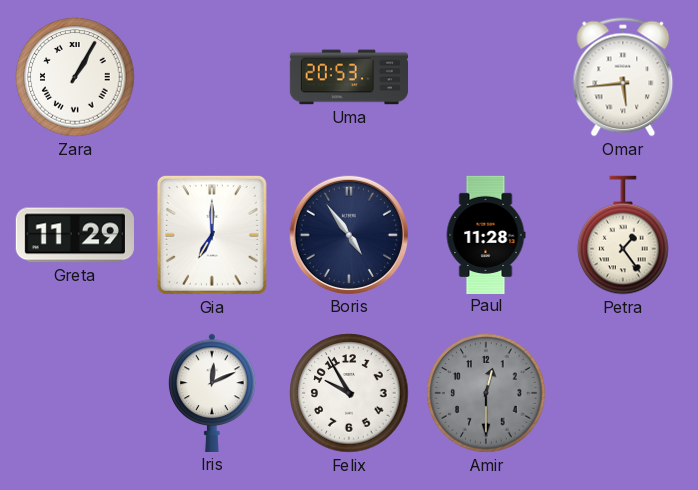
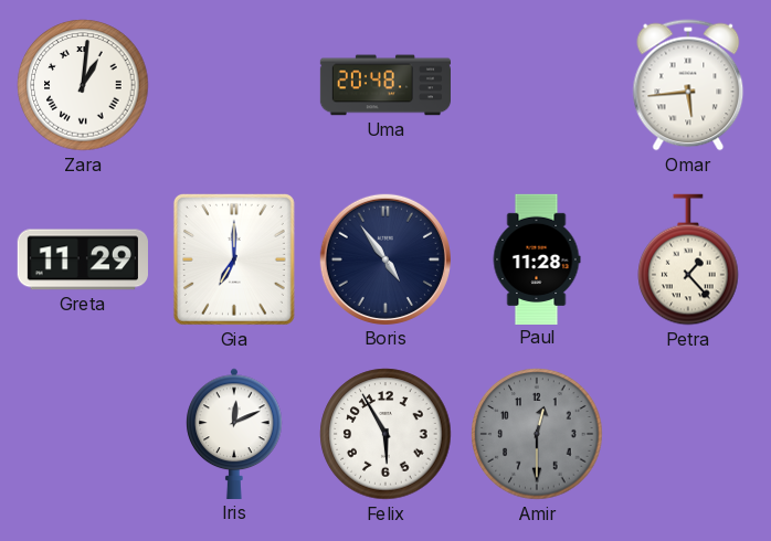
Zara: 1:05 -> 1:01 (83, 85)
Uma: 20:53 -> 20:48 (384, 85)
Petra: 1:24 -> 1:23 (688, 259)
Felix: 9:55 -> 5:55 (385, 434)
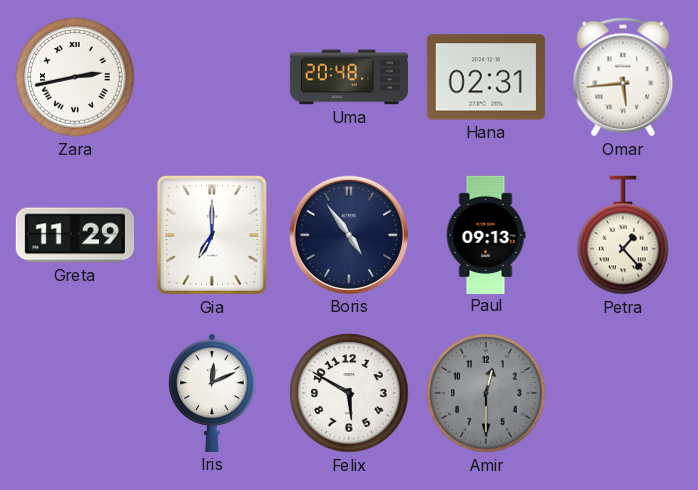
Zara: 1:01 -> 2:43 (75, 77)
Hana: none -> 02:31 (486, 77)
Paul: 11:28 -> 09:13 (486, 234)
Felix: 5:55 -> 5:50 (349, 393)
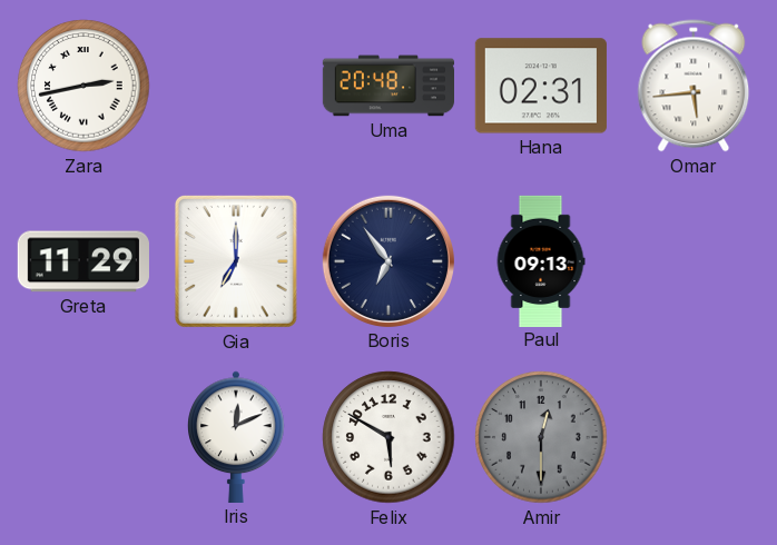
Boris: 4:54 -> 6:54 (389, 261)
Petra: 1:23 -> none (623, 235)
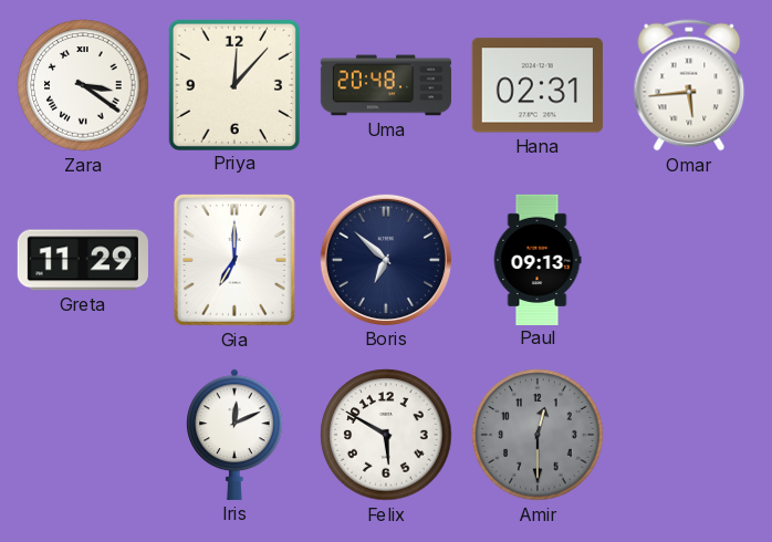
Zara: 2:43 -> 3:21 (83, 85)
Priya: none -> 12:07 (233, 84)
Boris: 6:54 -> 6:52 (386, 260)
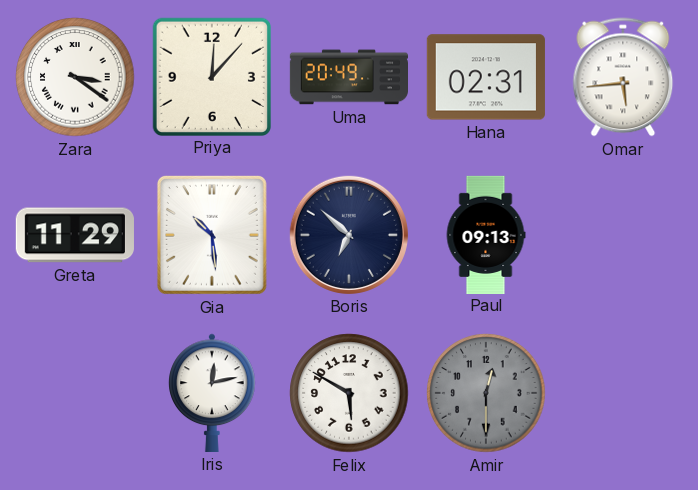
Uma: 20:48 -> 20:49 (348, 77)
Gia: 7:00 -> 10:29 (212, 235)
Iris: 12:11 -> 12:13 (212, 393)
